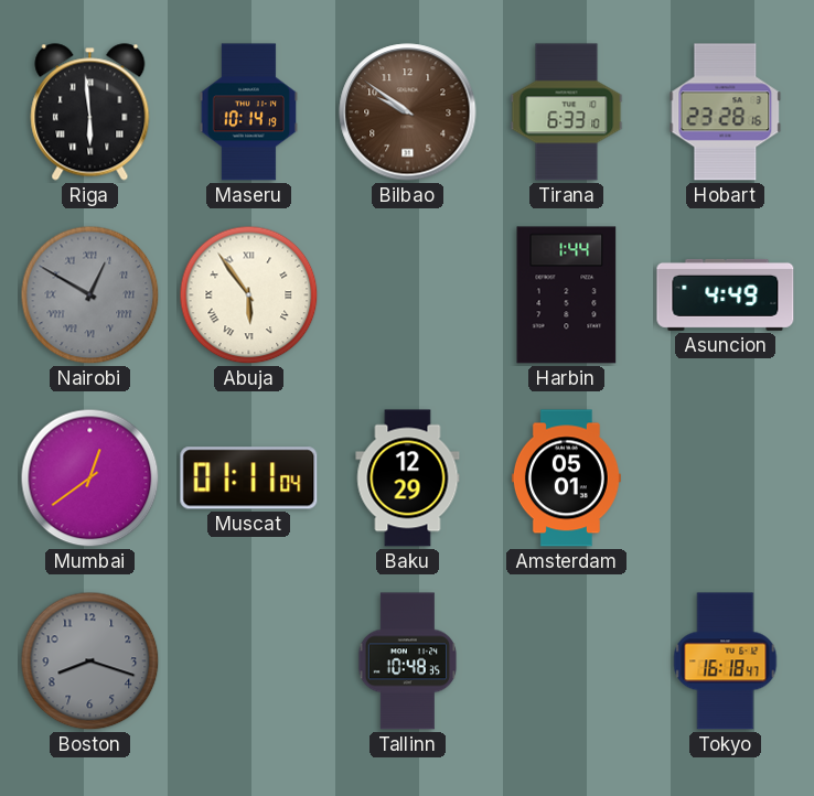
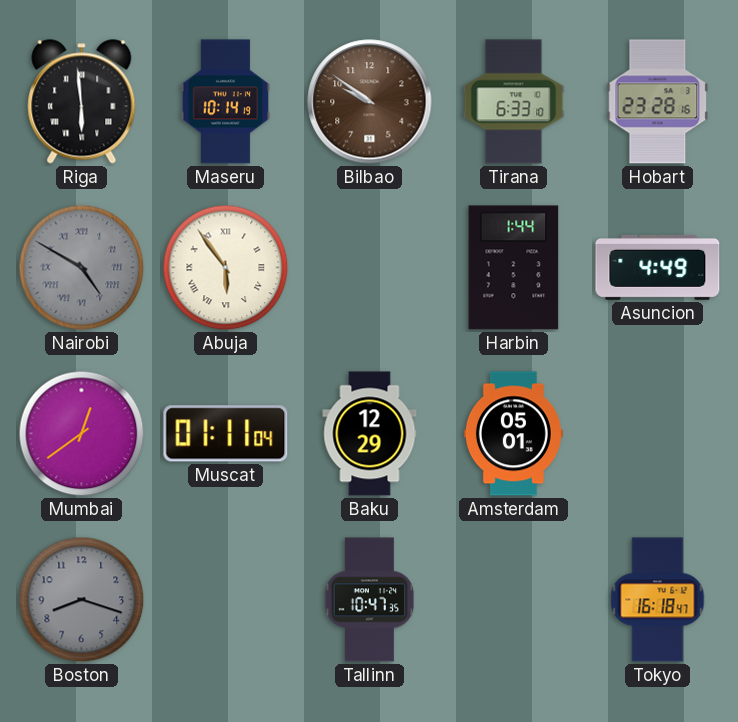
Nairobi: 12:50 -> 4:50 (82, 268)
Tallinn: 10:48 -> 10:47 (370, 600)
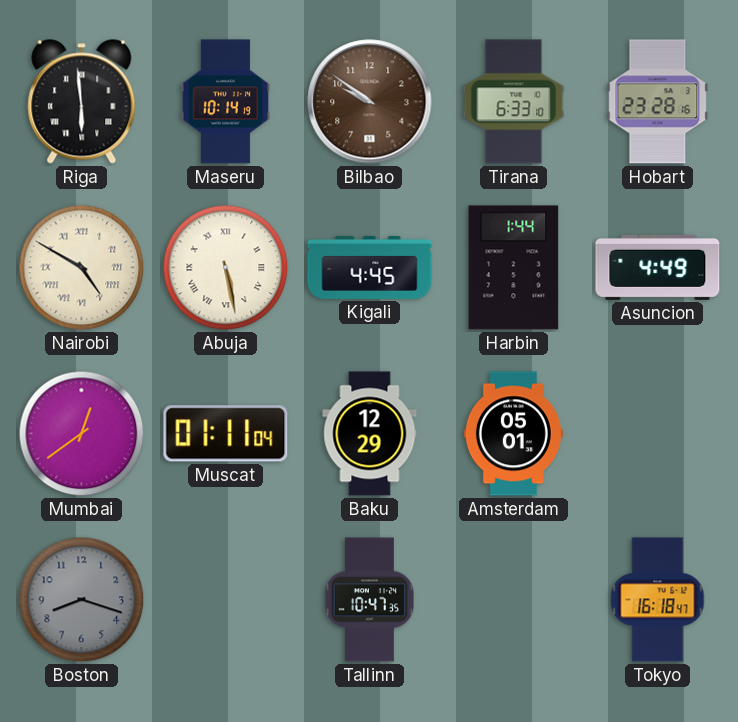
Nairobi dial: grey -> cream (82, 268)
Abuja: 5:54 -> 5:28 (226, 268)
Kigali: none -> 4:45 (370, 267)
